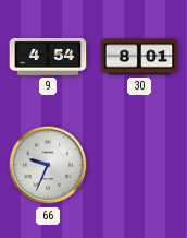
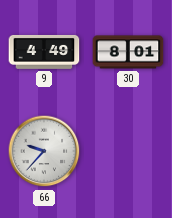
9: 4:54 -> 4:49 (44, 52)
66: 9:34 -> 9:37 (44, 151)
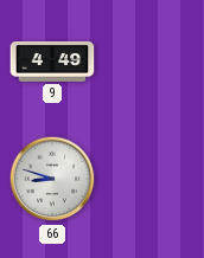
30: 8:01 -> none (128, 52)
66: 9:37 -> 8:48 (52, 179)
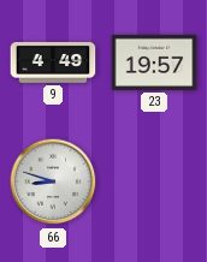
23: none -> 19:57 (154, 62)
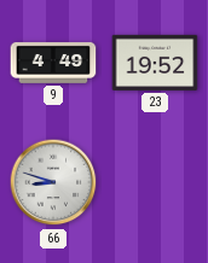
23: 19:57 -> 19:52 (155, 63)
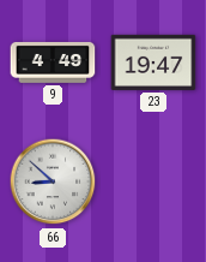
23: 19:52 -> 19:47 (153, 62)
66: 8:48 -> 8:52 (53, 181)
